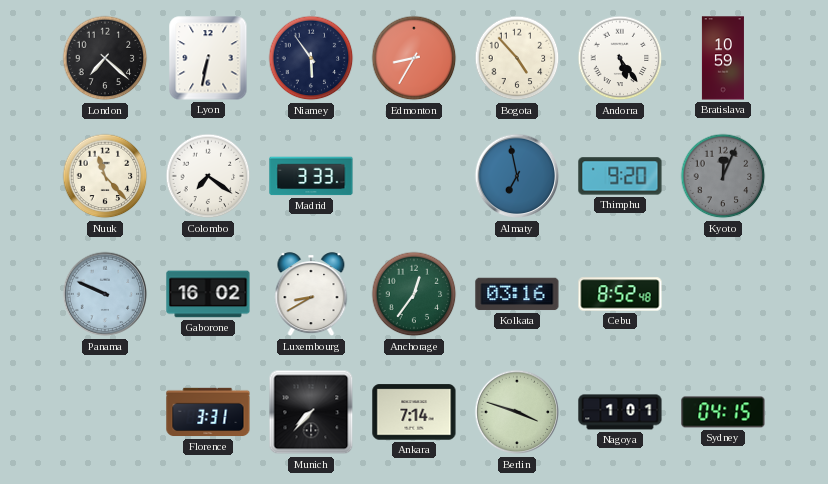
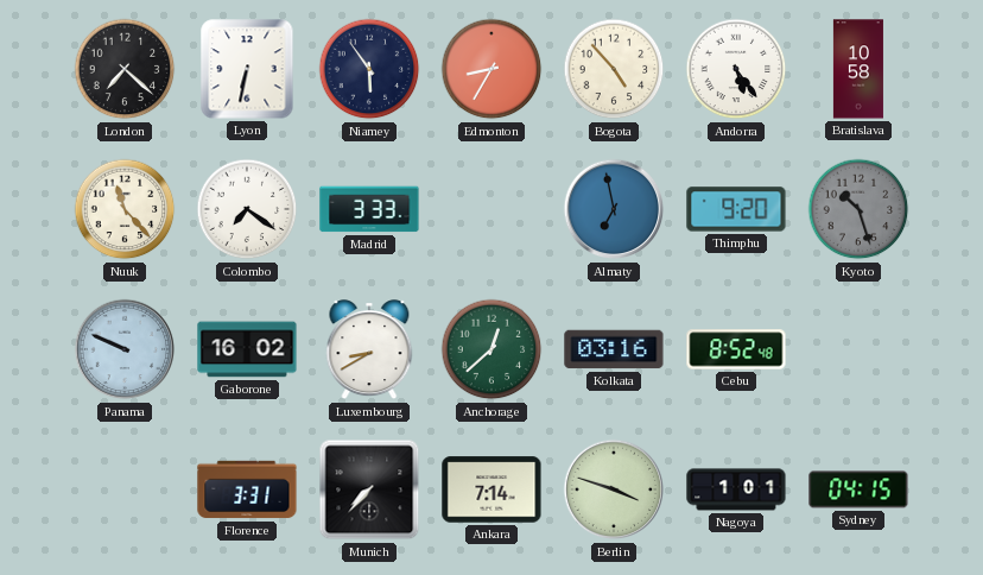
Bratislava: 10:59 -> 10:58 (858, 69)
Kyoto: 12:04 -> 10:27 (858, 209)
Anchorage: 12:36 -> 12:38 (491, 349)
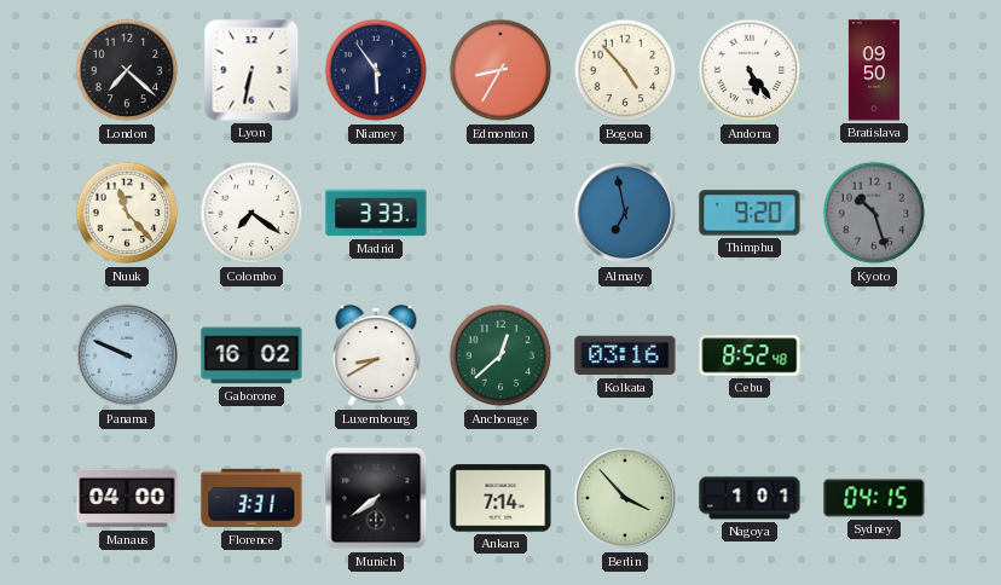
Bratislava: 10:58 -> 09:50 (874, 70)
Manaus: none -> 04:00 (127, 498)
Munich: 7:37 -> 7:39 (376, 498)
Berlin: 3:48 -> 3:53 (625, 498)
